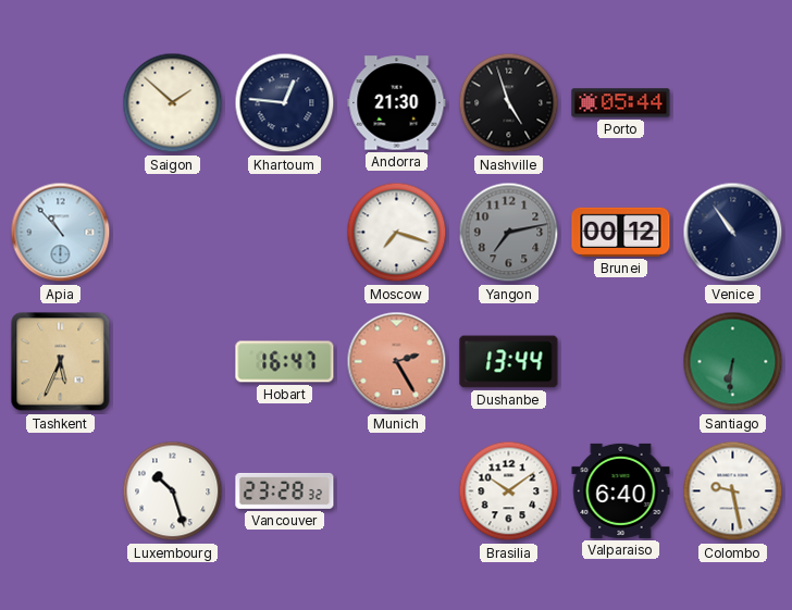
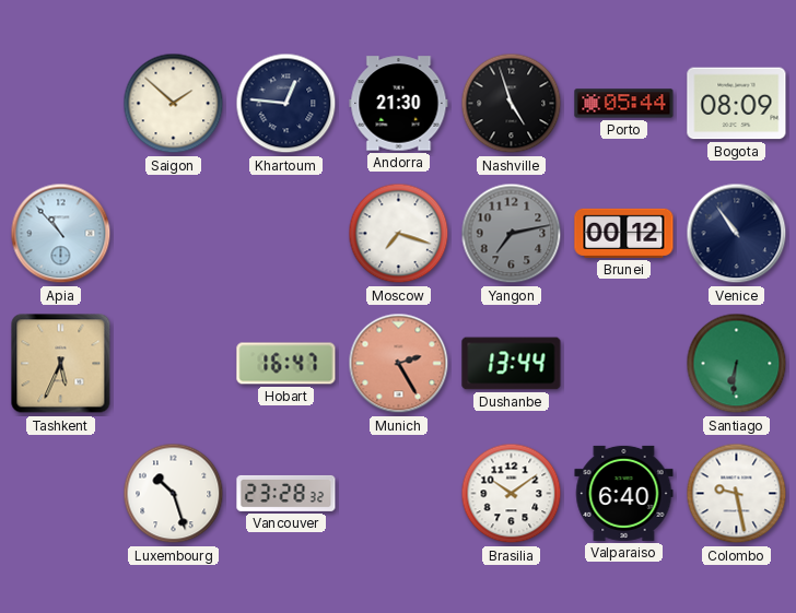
Bogota: none -> 08:09 (737, 104)
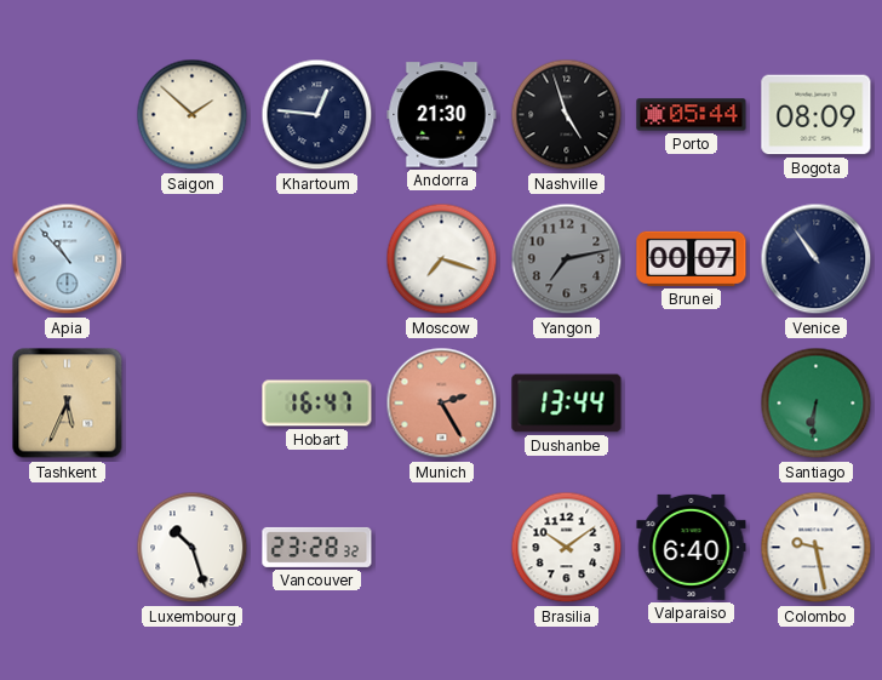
Brunei: 00:12 -> 00:07 (692, 258)
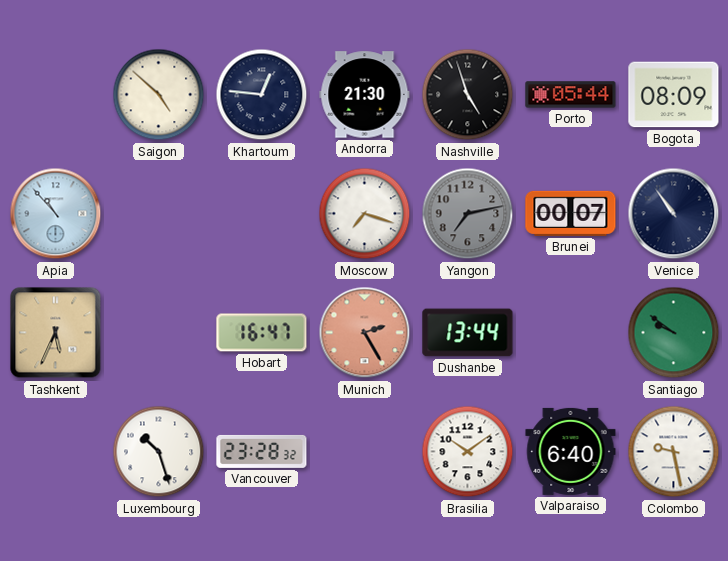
Saigon: 1:52 -> 4:52 (159, 95)
Santiago: 6:31 -> 9:51 (674, 333)
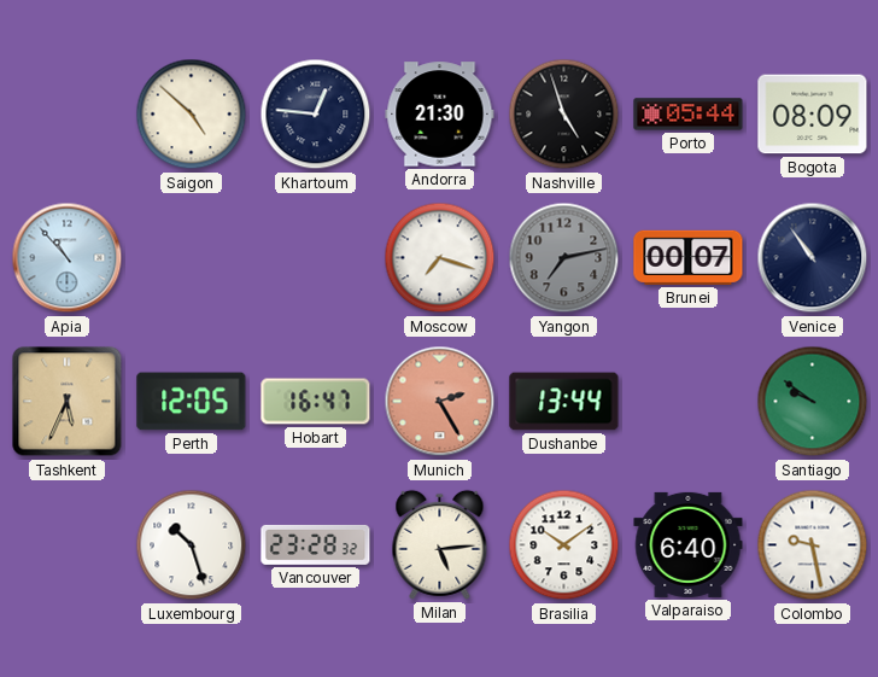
Perth: none -> 12:05 (192, 402)
Milan: none -> 5:14 (440, 544)
